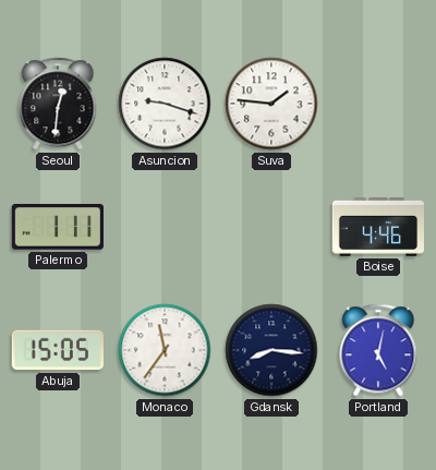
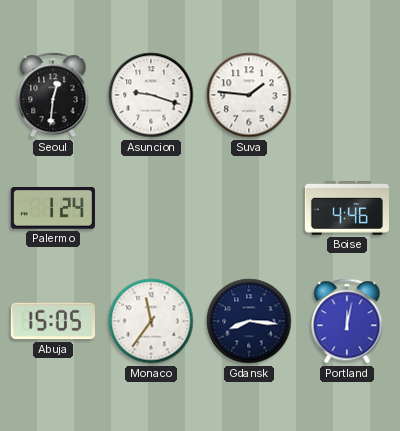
Palermo: 1:11 -> 1:24 (53, 208)
Portland: 5:02 -> 12:02 (347, 321)
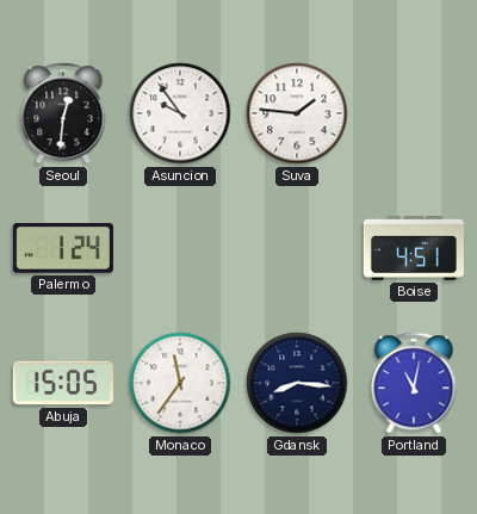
Asuncion: 9:18 -> 9:54 (180, 113)
Boise: 4:46 -> 4:51 (413, 249)
Portland: 12:02 -> 11:02 (414, 383)
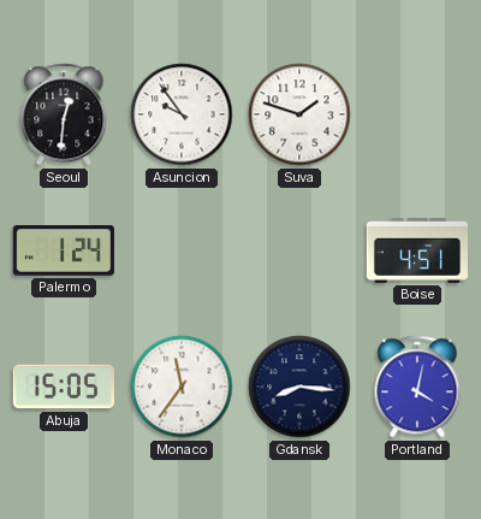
Suva: 1:46 -> 1:48 (299, 114)
Portland: 11:02 -> 4:02 (417, 387)
